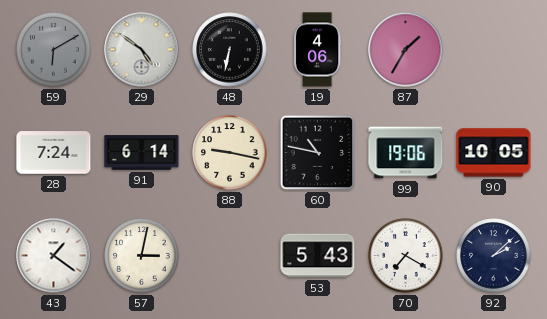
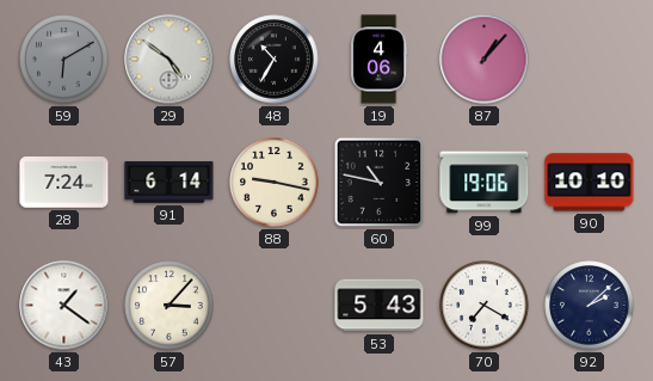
48: 6:32 -> 10:35 (275, 60)
87: 1:35 -> 1:07 (485, 60)
90: 10:05 -> 10:10 (590, 183)
57: 3:02 -> 3:07 (170, 306)
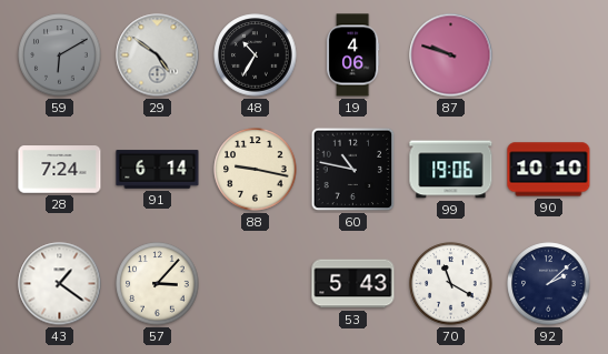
87: 1:07 -> 9:48 (451, 55)
70: 7:20 -> 11:20 (451, 284)
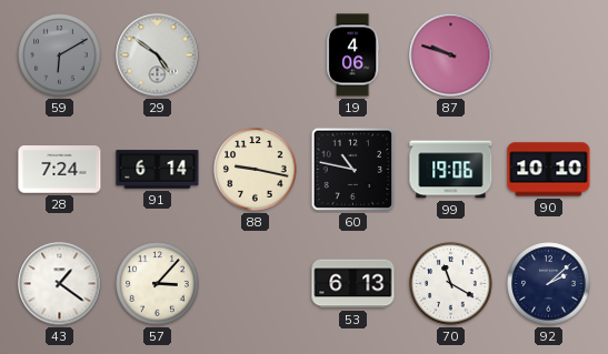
48: 10:35 -> none (256, 55)
53: 5:43 -> 6:13 (353, 284)
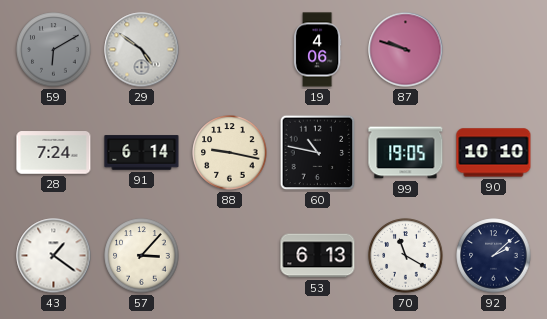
99: 19:06 -> 19:05 (406, 153)
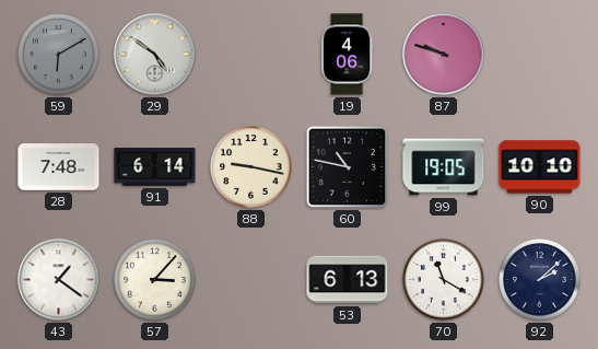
28: 7:24 -> 7:48 (59, 167)
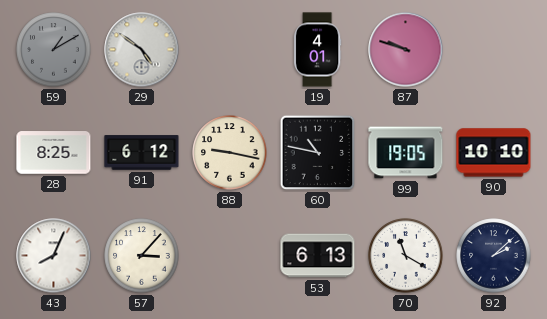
59: 6:10 -> 1:10 (54, 50)
19: 4:06 -> 4:01 (317, 50)
28: 7:48 -> 8:25 (54, 153)
91: 6:14 -> 6:12 (142, 153)
43: 1:21 -> 8:04 (54, 256)
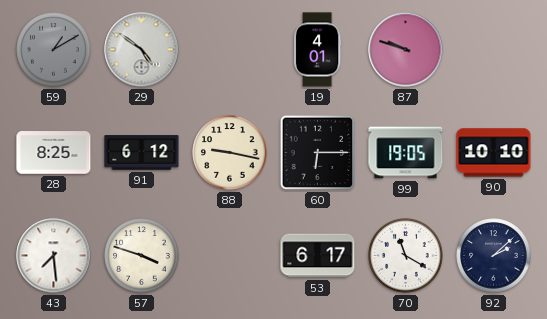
60: 10:47 -> 6:15 (318, 153)
43: 8:04 -> 7:29 (54, 256)
57: 3:07 -> 3:48 (142, 256)
53: 6:13 -> 6:17 (318, 256)
